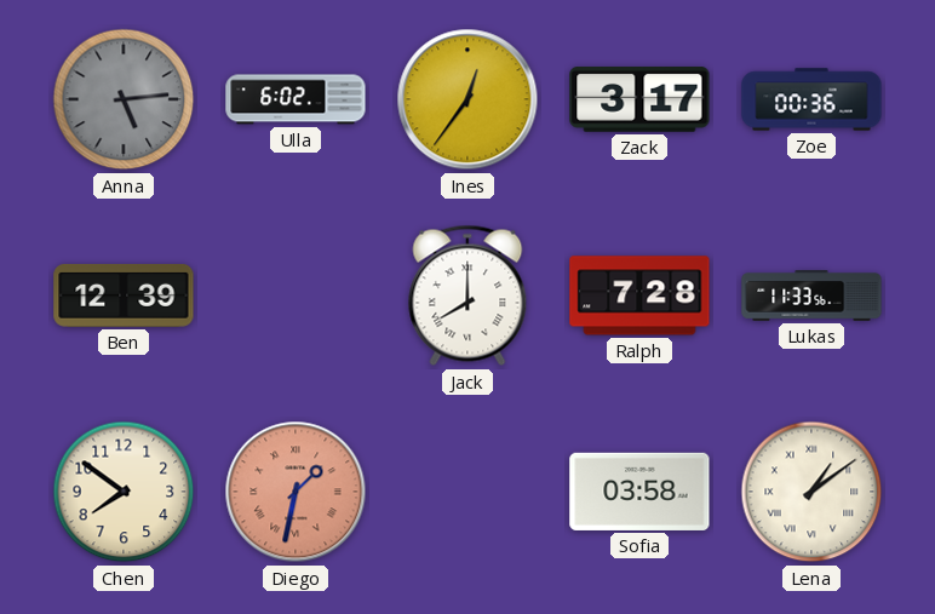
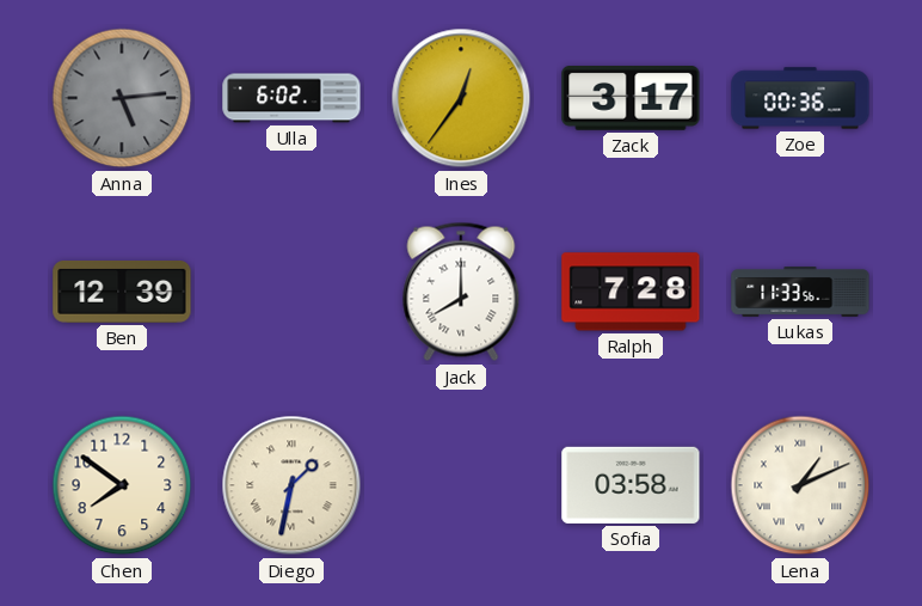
Diego dial: salmon -> cream (291, 485)
Lena: 1:09 -> 1:11 (800, 485)
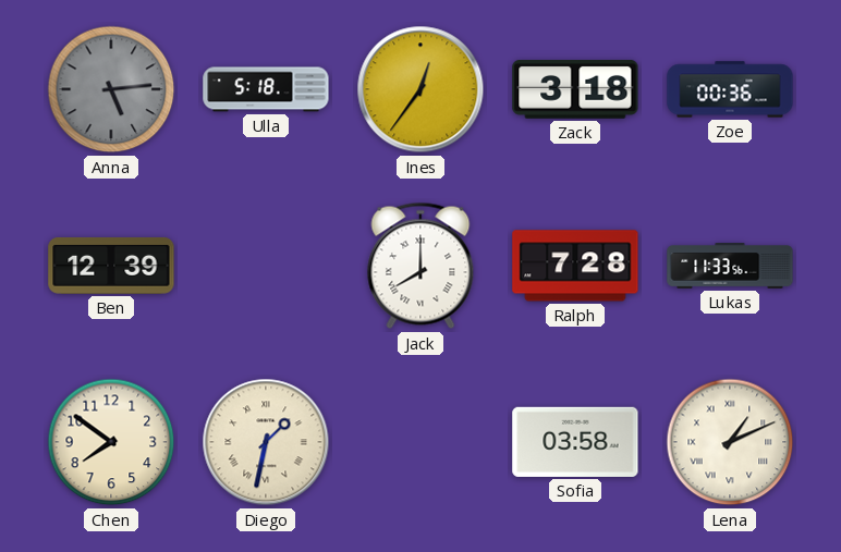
Ulla: 6:02 -> 5:18 (266, 89)
Zack: 3:17 -> 3:18 (575, 90)
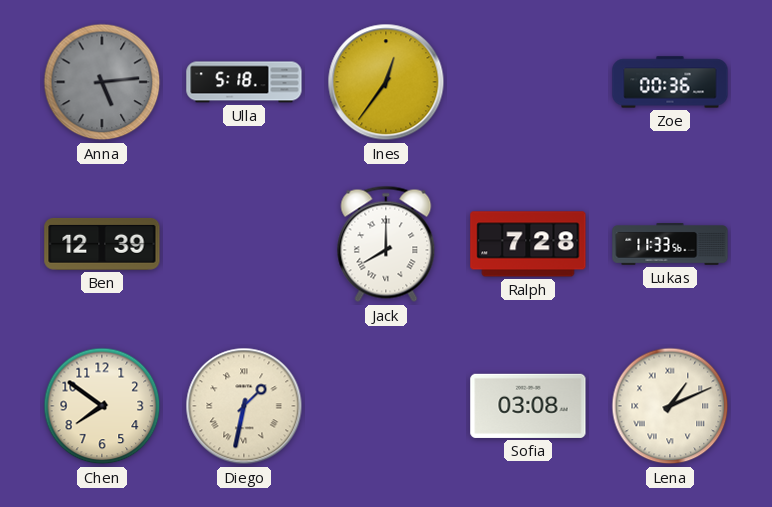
Zack: 3:18 -> none (575, 90)
Sofia: 03:58 -> 03:08 (528, 406)
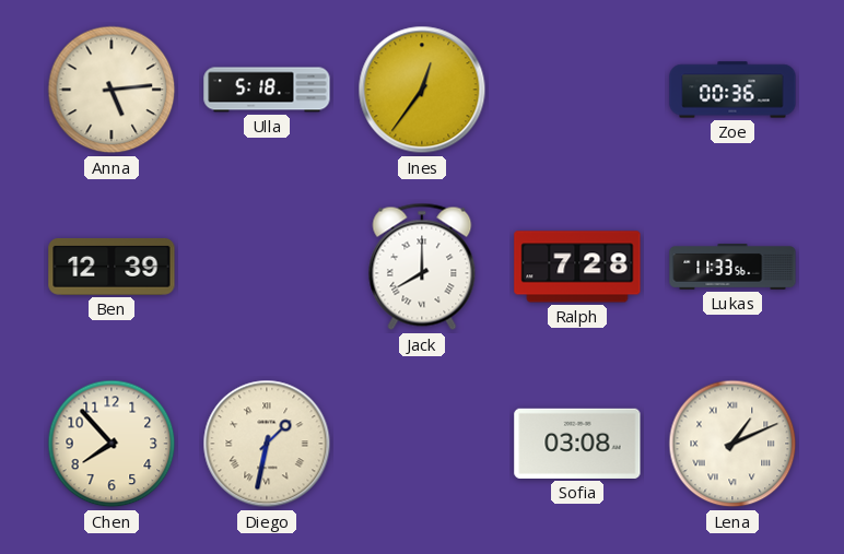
Anna dial: grey -> cream (112, 90)
Chen: 7:51 -> 7:53 (112, 444)
